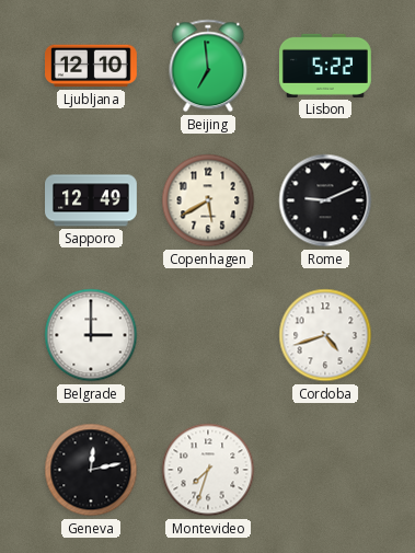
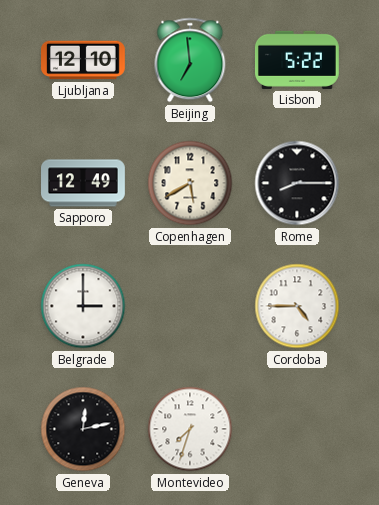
Rome: 9:11 -> 8:15 (297, 183)
Cordoba: 4:42 -> 4:45 (297, 306)
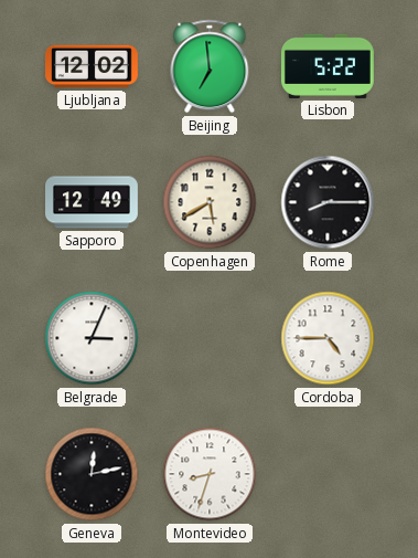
Ljubljana: 12:10 -> 12:02 (93, 66)
Belgrade: 3:00 -> 3:04 (92, 338)
Montevideo: 7:33 -> 8:33 (210, 474)
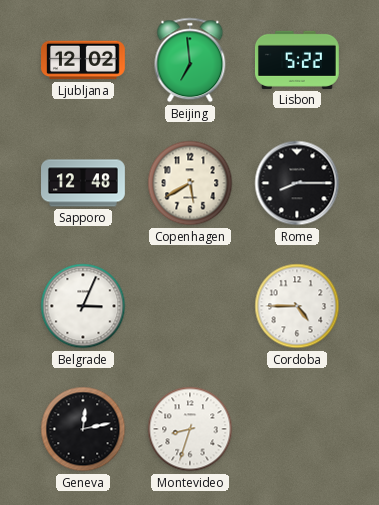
Sapporo: 12:49 -> 12:48 (84, 183)
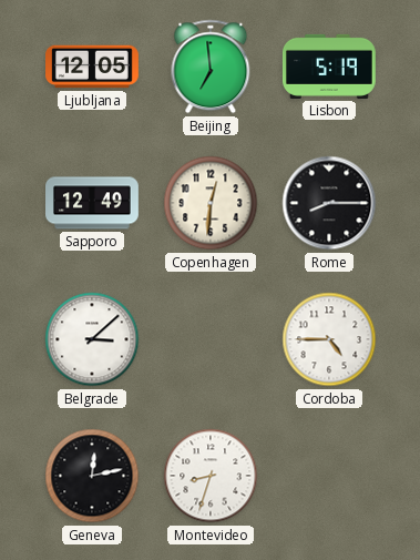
Ljubljana: 12:02 -> 12:05 (93, 67)
Lisbon: 5:22 -> 5:19 (329, 67)
Sapporo: 12:48 -> 12:49 (93, 203)
Copenhagen: 5:40 -> 12:31 (211, 203)
Belgrade: 3:04 -> 3:08 (92, 339)
